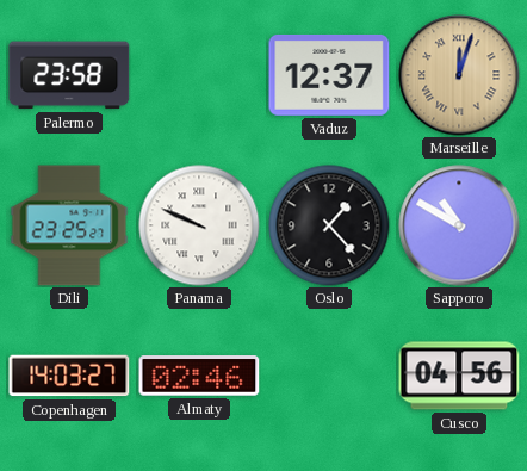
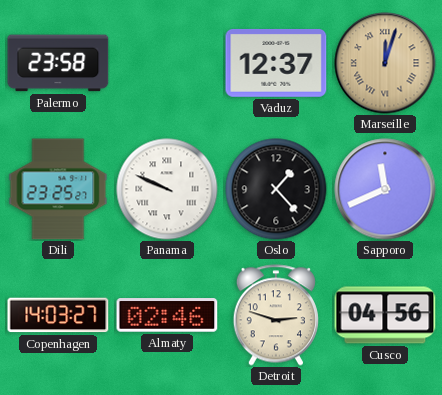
Sapporo: 10:50 -> 11:41 (385, 189)
Detroit: none -> 2:48 (276, 315)
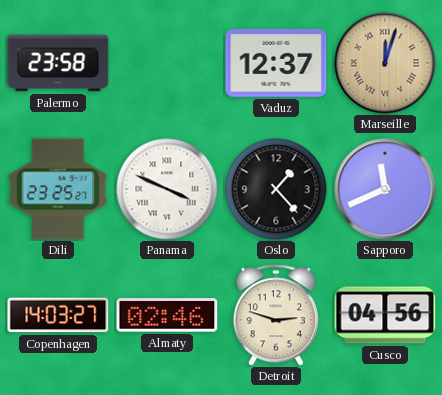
Panama: 9:49 -> 3:49 (167, 189)
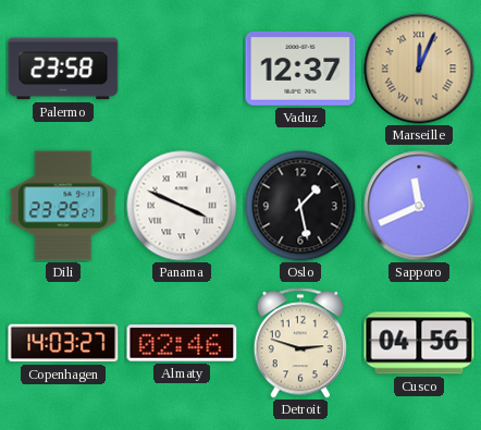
Marseille: 12:03 -> 12:04 (419, 69)
Oslo: 1:23 -> 1:28 (300, 206)
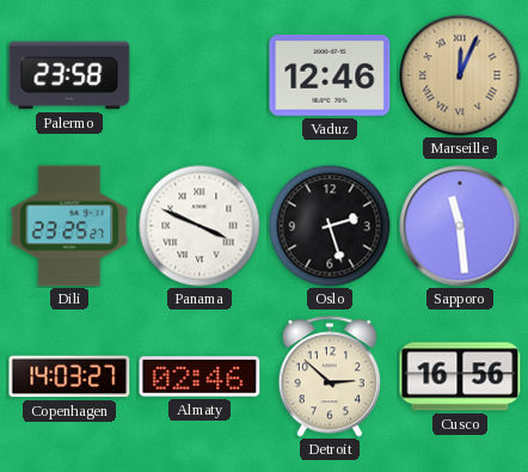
Vaduz: 12:37 -> 12:46 (330, 75)
Oslo: 1:28 -> 2:27 (330, 226)
Sapporo: 11:41 -> 11:29 (460, 226)
Detroit: 2:48 -> 2:52 (330, 376)
Cusco: 04:56 -> 16:56 (460, 376)
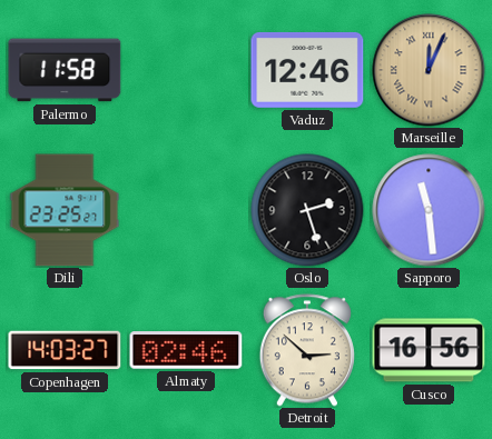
Palermo: 23:58 -> 11:58 (65, 70)
Panama: 3:49 -> none (199, 226)
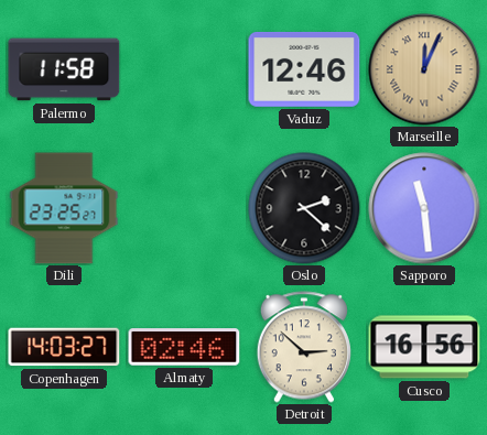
Oslo: 2:27 -> 2:22 (304, 208)
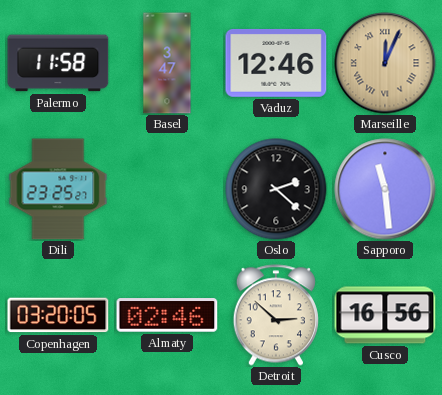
Basel: none -> 3:47 (167, 63)
Copenhagen: 14:03 -> 03:20 (58, 315)
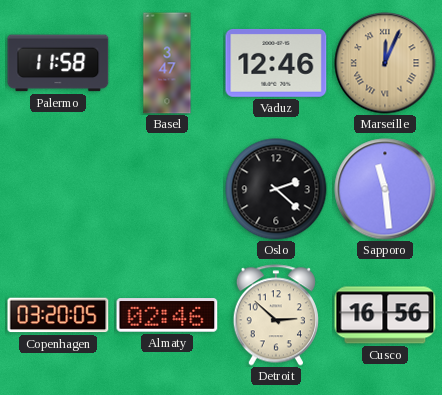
Dili: 23:25 -> none (58, 189)
